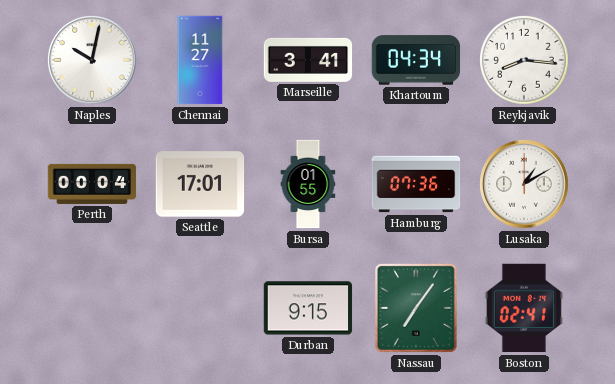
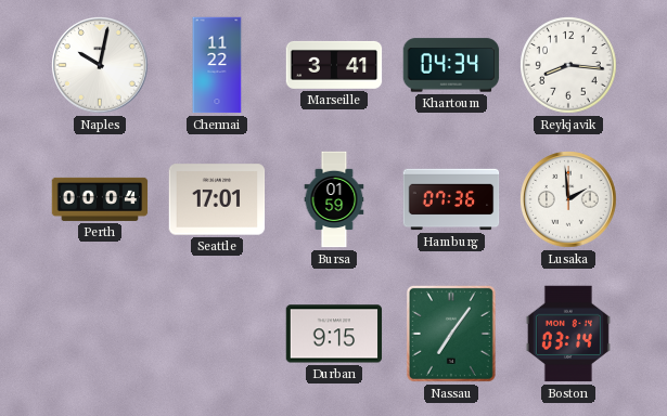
Chennai: 11:27 -> 11:22 (217, 65)
Bursa: 01:55 -> 01:59 (334, 199)
Lusaka: 1:10 -> 1:59 (568, 199)
Boston: 02:41 -> 03:14 (568, 334)
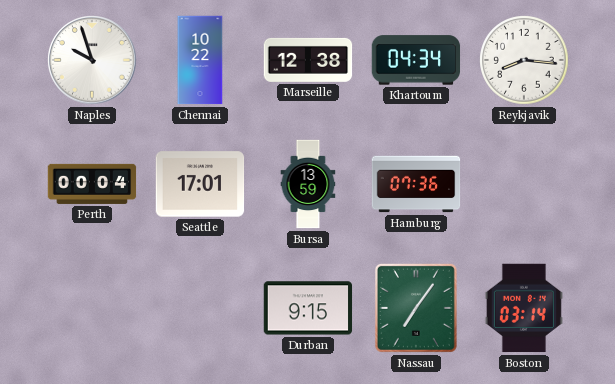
Naples: 10:02 -> 9:57 (92, 60)
Chennai: 11:22 -> 10:22 (200, 60)
Marseille: 3:41 -> 12:38 (308, 60)
Bursa: 01:59 -> 13:59 (308, 184)
Lusaka: 1:59 -> none (568, 199)
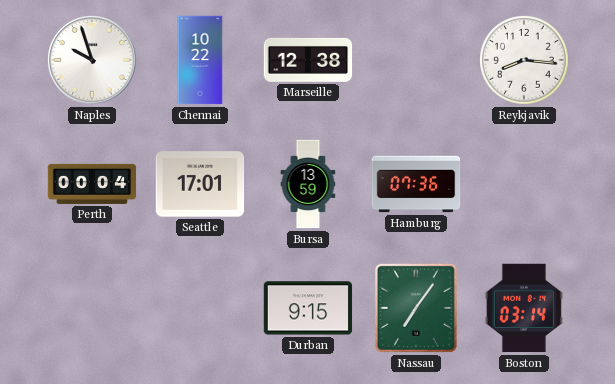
Khartoum: 04:34 -> none (416, 60)
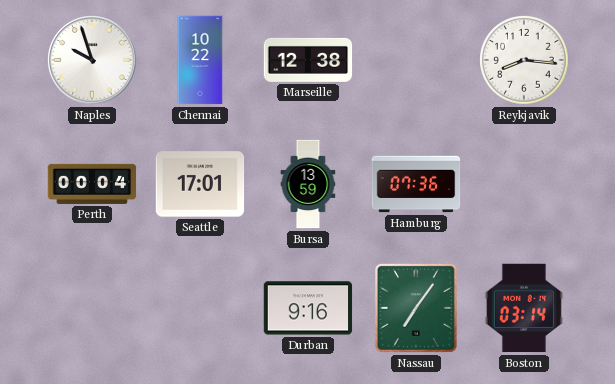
Durban: 9:15 -> 9:16 (308, 308)
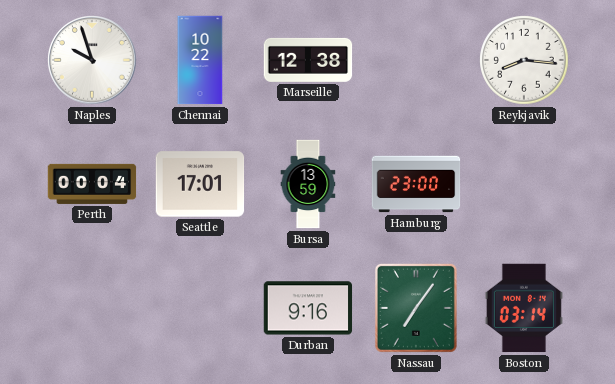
Hamburg: 07:36 -> 23:00 (416, 184)
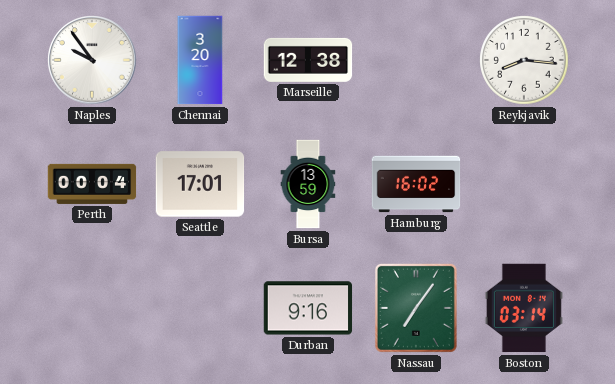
Naples: 9:57 -> 9:54 (92, 60)
Chennai: 10:22 -> 3:20 (200, 60)
Hamburg: 23:00 -> 16:02 (416, 184)
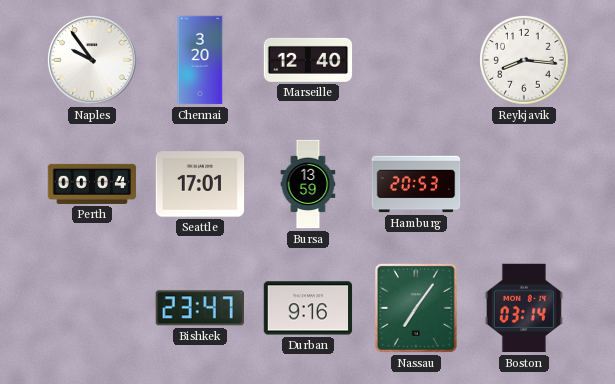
Marseille: 12:38 -> 12:40 (308, 60)
Hamburg: 16:02 -> 20:53 (416, 184)
Bishkek: none -> 23:47 (200, 308)
